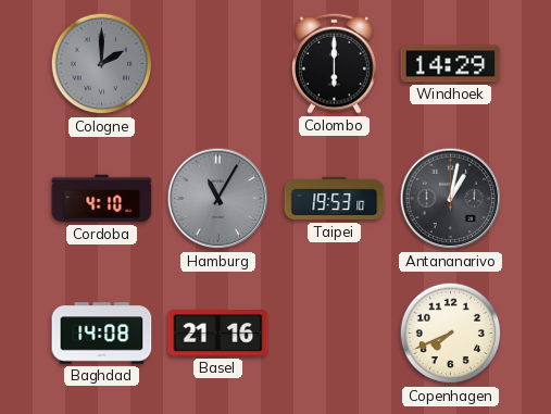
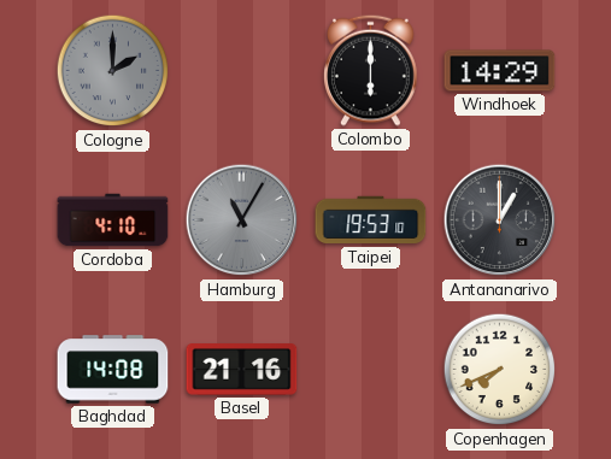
Antananarivo: 1:02 -> 1:00 (500, 220)
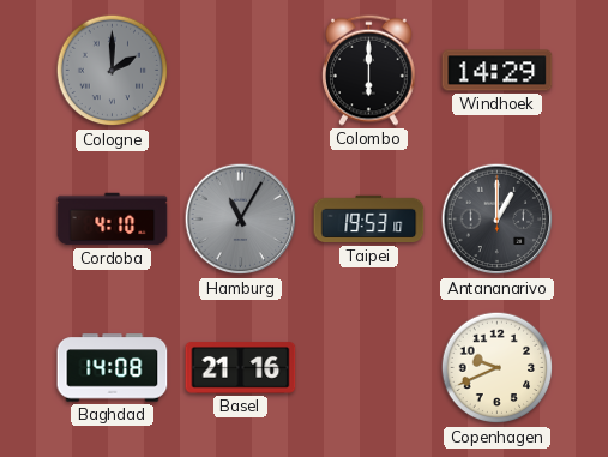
Copenhagen: 7:41 -> 9:41 (498, 368)
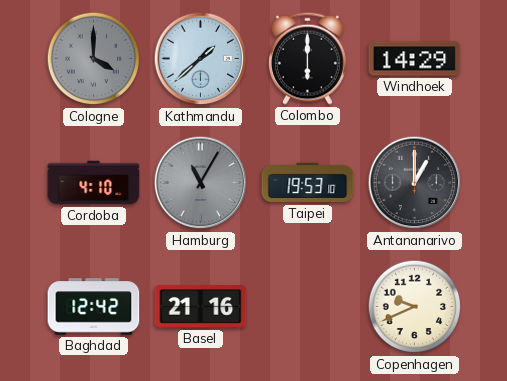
Cologne: 2:00 -> 4:00 (94, 59)
Kathmandu: none -> 1:38 (201, 59)
Baghdad: 14:08 -> 12:42 (94, 307)
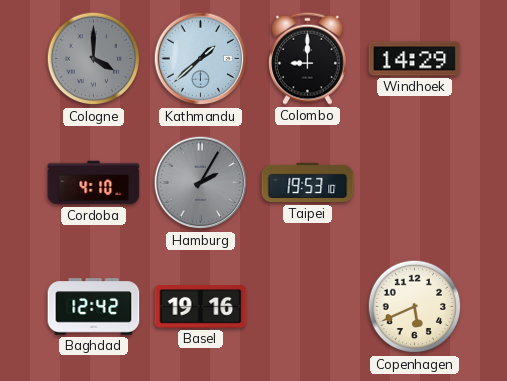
Colombo: 6:00 -> 9:00 (308, 58)
Hamburg: 11:05 -> 2:05 (201, 183)
Antananarivo: 1:00 -> none (415, 183)
Basel: 21:16 -> 19:16 (201, 307)
Copenhagen: 9:41 -> 5:41 (415, 307)
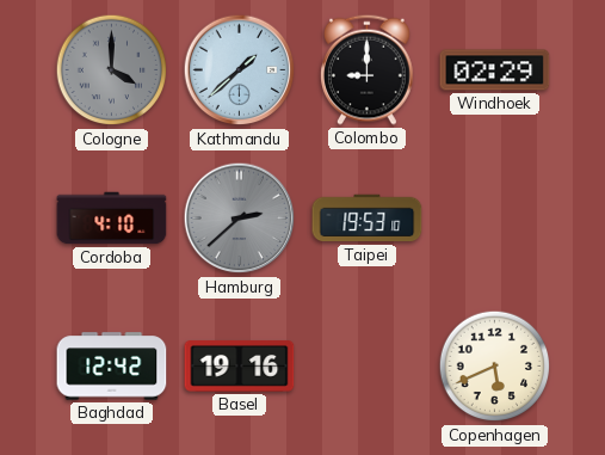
Windhoek: 14:29 -> 02:29 (495, 70)
Hamburg: 2:05 -> 2:38 (240, 219)
